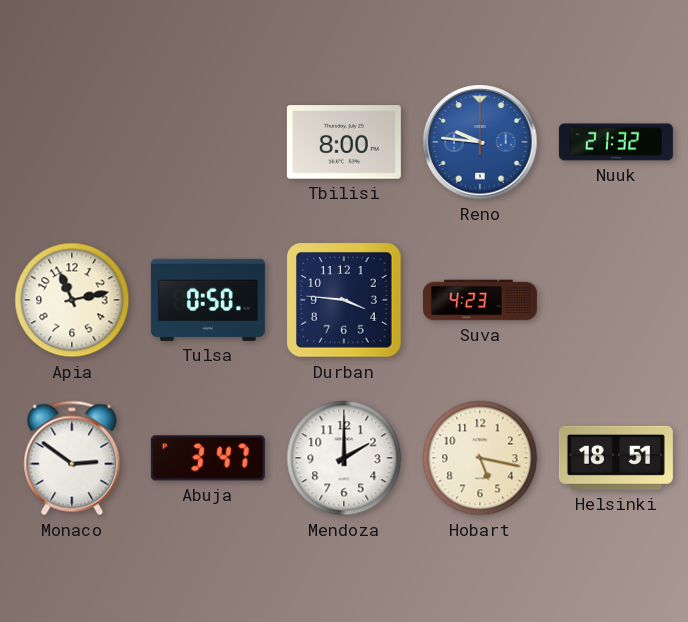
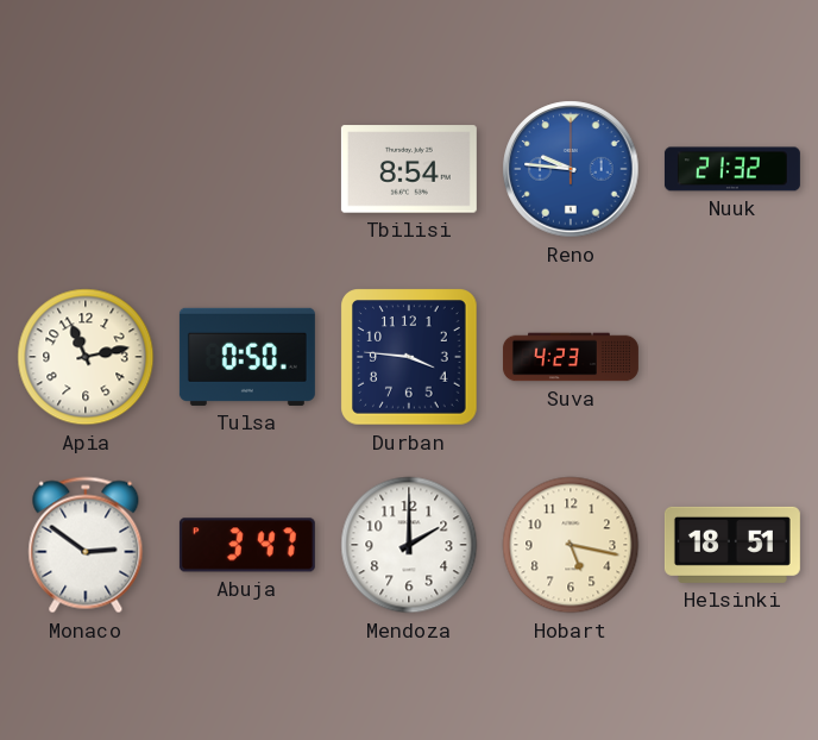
Tbilisi: 8:00 -> 8:54 (409, 169)
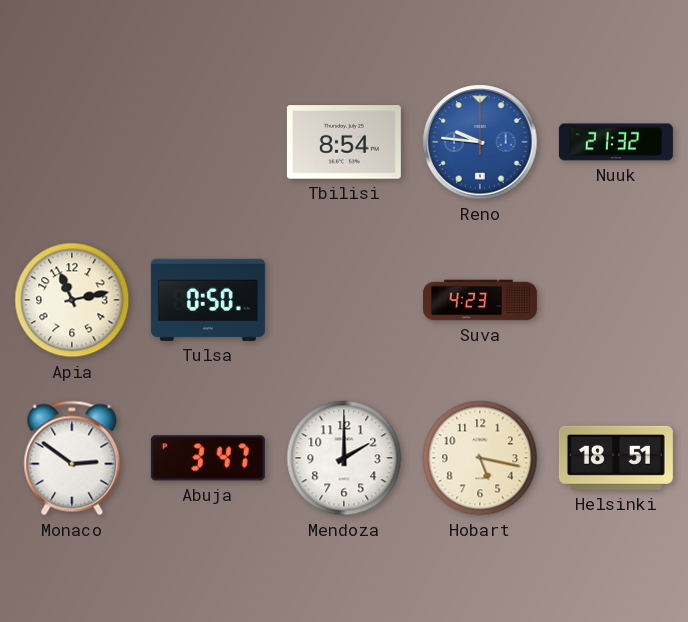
Durban: 3:46 -> none (409, 357)
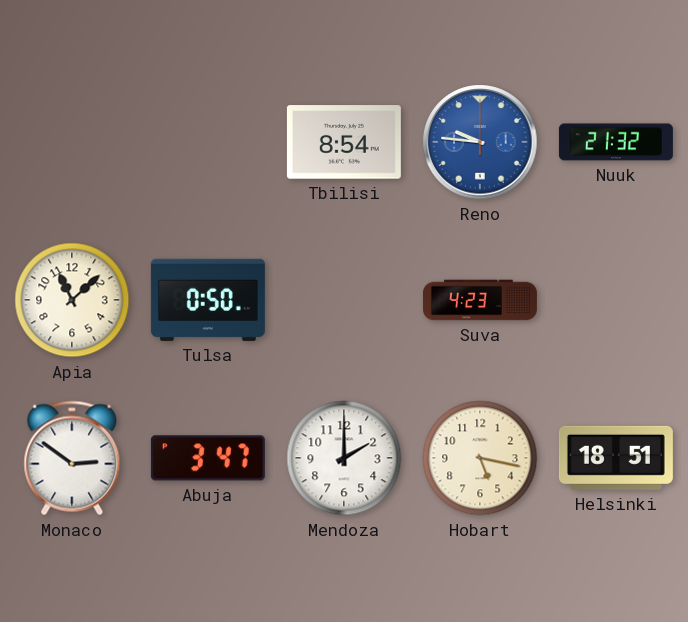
Apia: 11:13 -> 11:08 (72, 300)
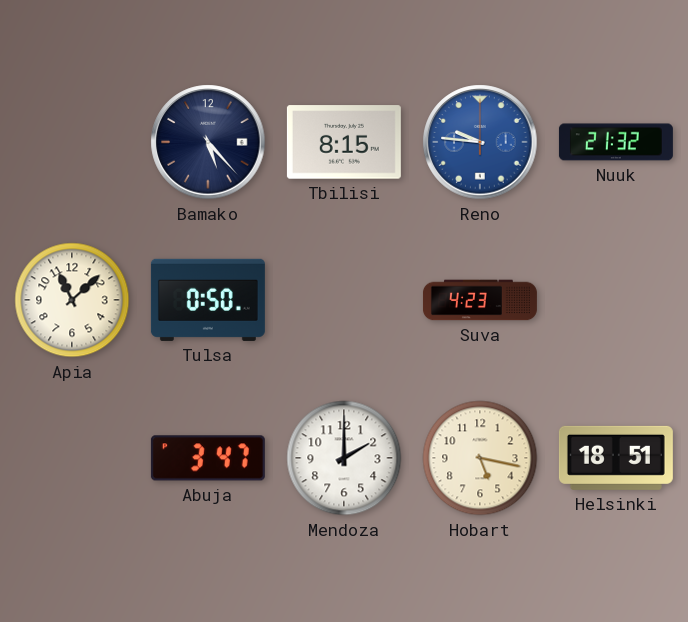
Bamako: none -> 5:23 (208, 142)
Tbilisi: 8:54 -> 8:15 (344, 142)
Monaco: 2:51 -> none (72, 458)
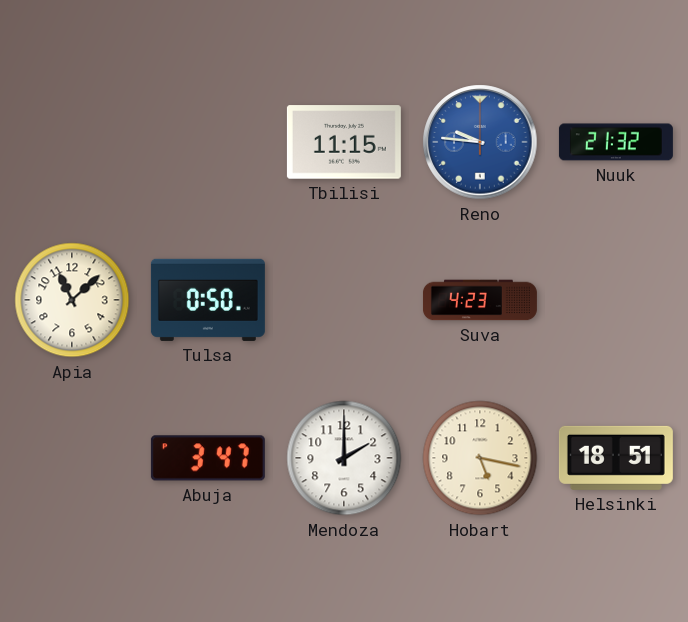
Bamako: 5:23 -> none (208, 142)
Tbilisi: 8:15 -> 11:15 (344, 142)
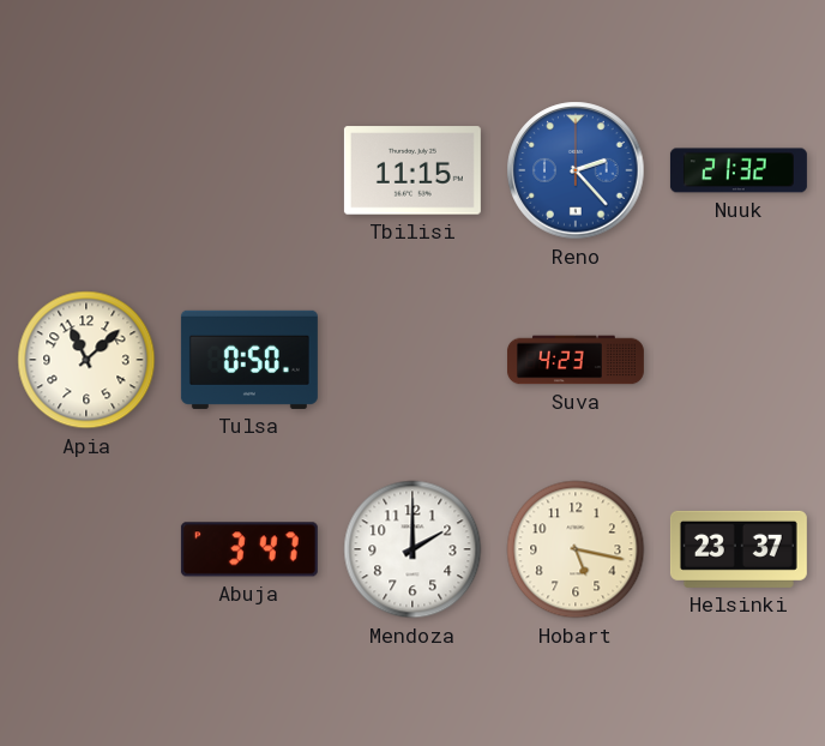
Reno: 9:46 -> 2:23 (576, 170)
Helsinki: 18:51 -> 23:37 (739, 549)
